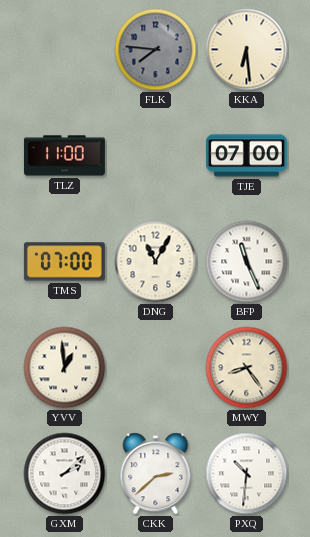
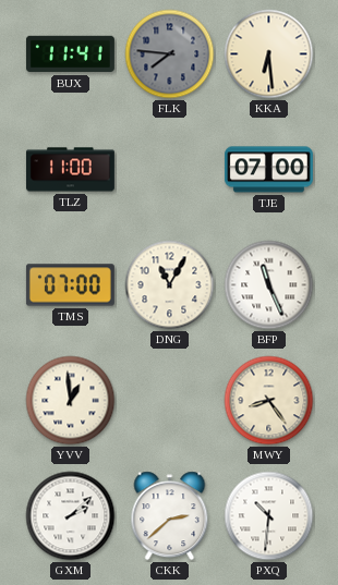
BUX: none -> 11:41 (70, 54)
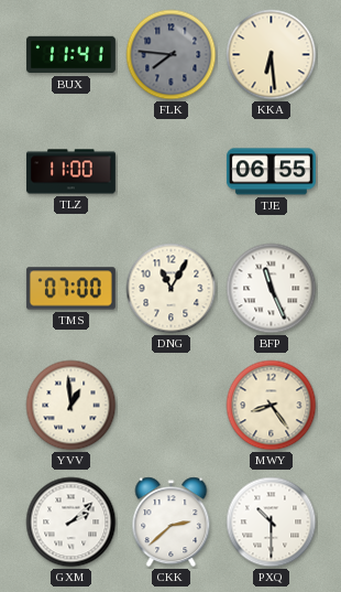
TJE: 07:00 -> 06:55 (271, 172)
PXQ: 10:31 -> 10:30 (272, 523)
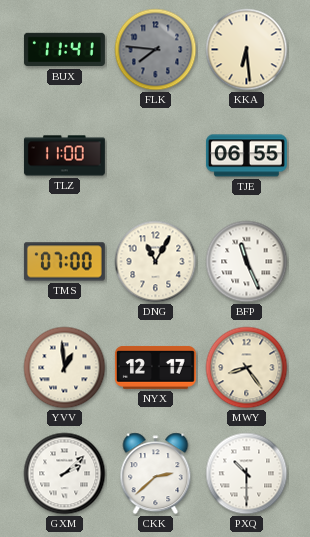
NYX: none -> 12:17 (155, 367)
